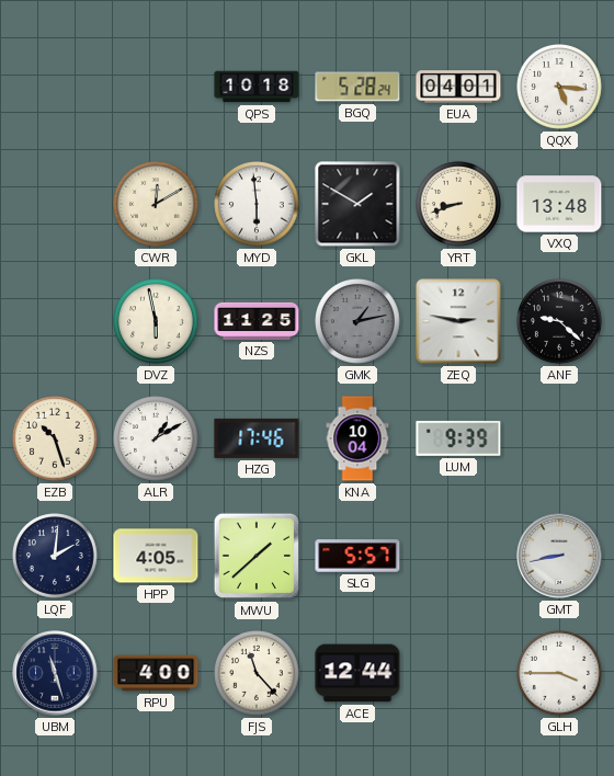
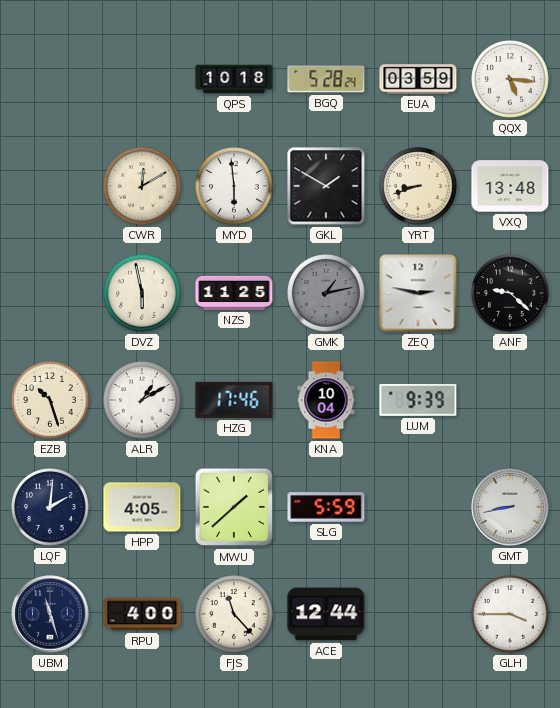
EUA: 04:01 -> 03:59 (418, 79)
SLG: 5:57 -> 5:59 (326, 507)
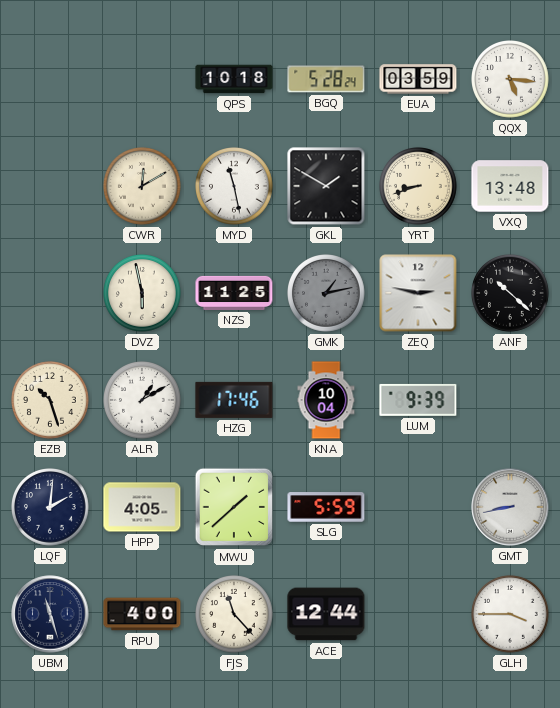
MYD: 5:59 -> 11:28 (235, 187)
ANF: 9:22 -> 10:22 (511, 294)
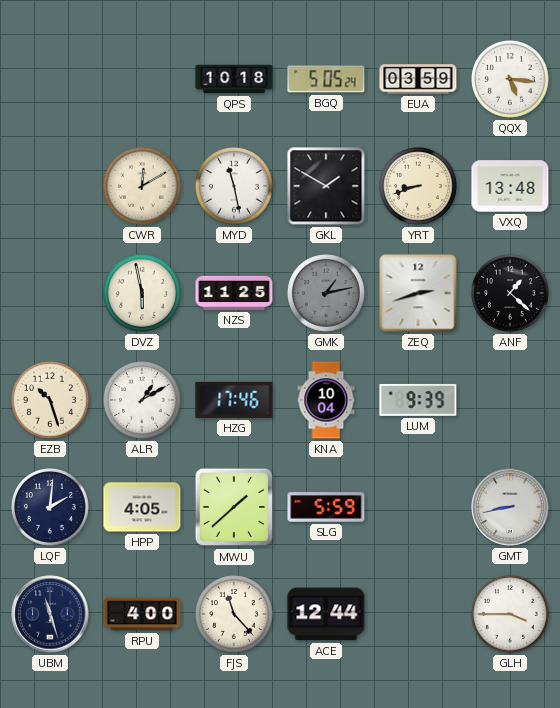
BGQ: 5:28 -> 5:05 (326, 79)
ZEQ: 2:47 -> 2:42 (418, 293)
ANF: 10:22 -> 1:22 (511, 294)
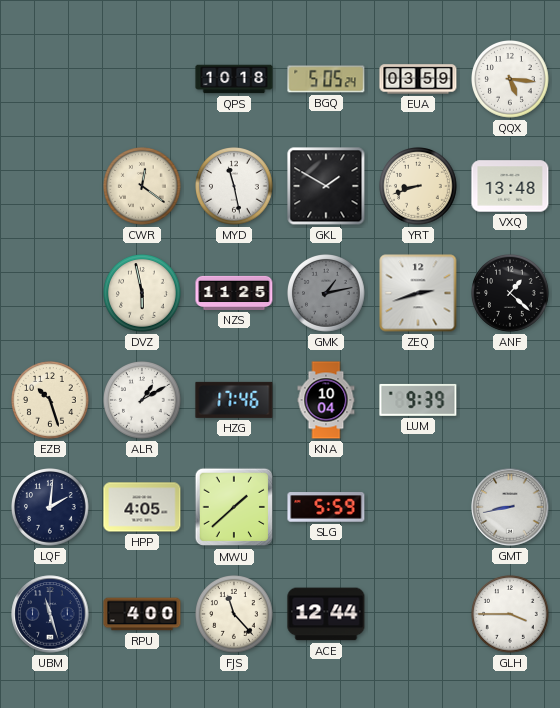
CWR: 12:10 -> 12:21 (143, 187)
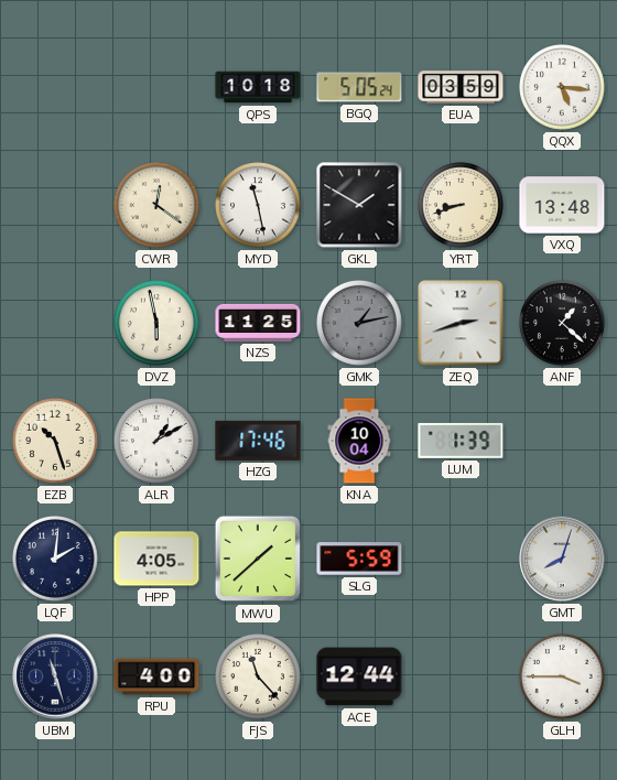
LUM: 9:39 -> 1:39 (461, 441)
GMT: 8:43 -> 8:03 (562, 559)
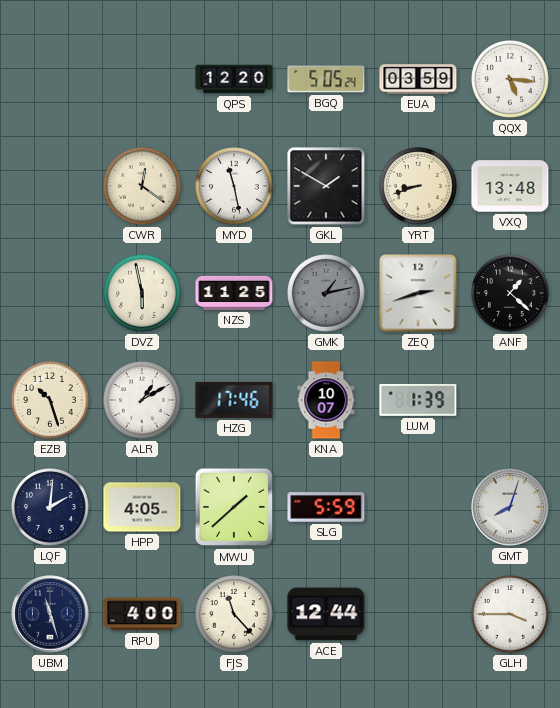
QPS: 10:18 -> 12:20 (234, 79)
KNA: 10:04 -> 10:07 (326, 400)
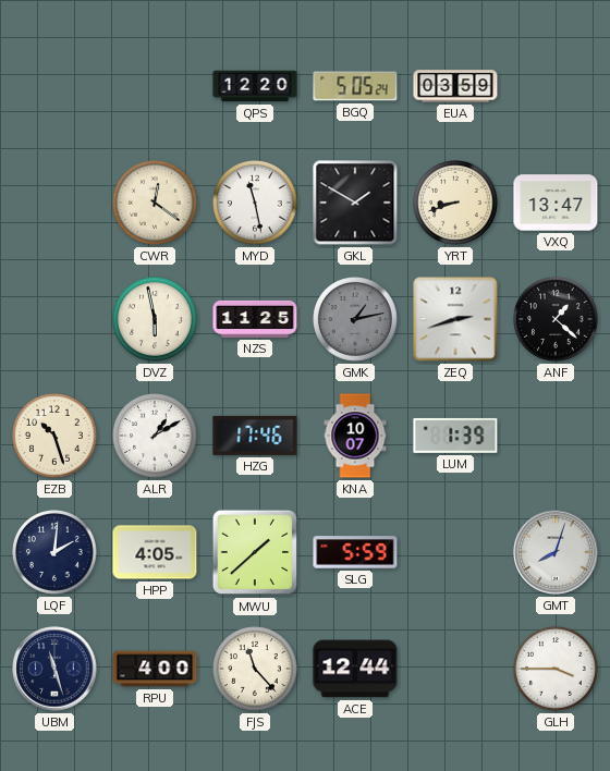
QQX: 5:16 -> none (511, 80)
VXQ: 13:48 -> 13:47 (556, 203)
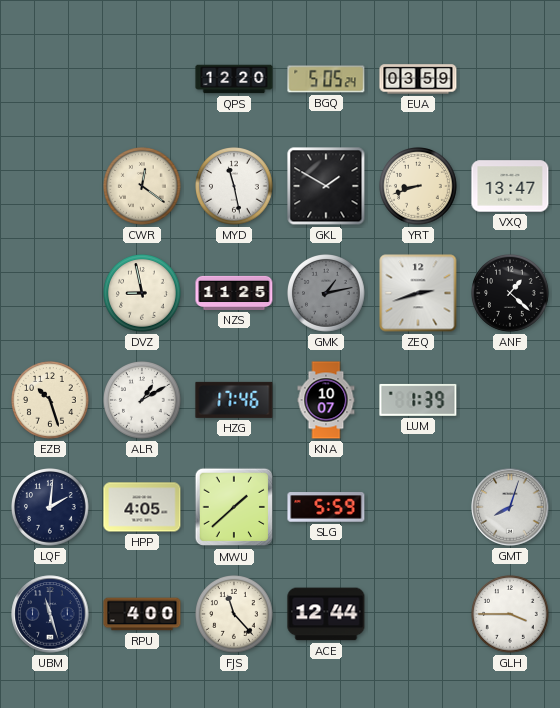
DVZ: 5:58 -> 8:58 (143, 294)
